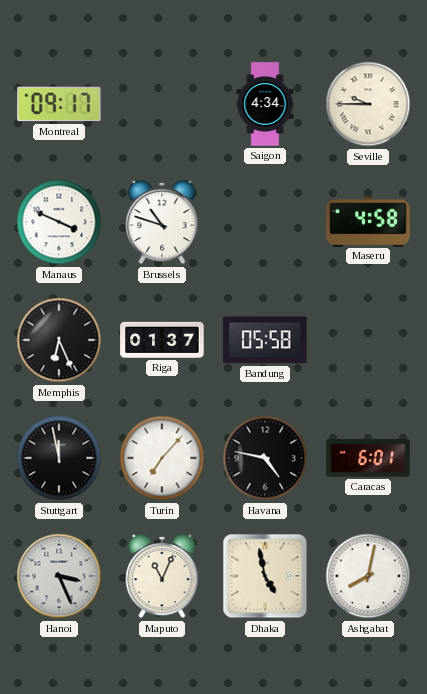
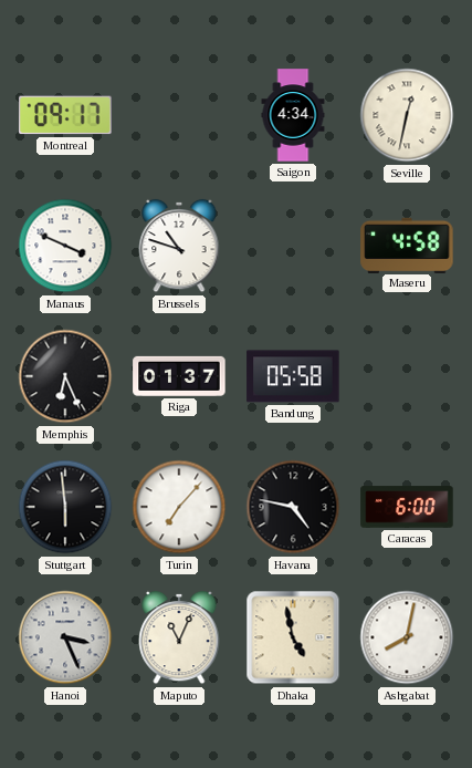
Seville: 9:45 -> 12:32 (407, 115)
Stuttgart: 11:58 -> 5:59 (65, 507)
Caracas: 6:01 -> 6:00 (407, 507)
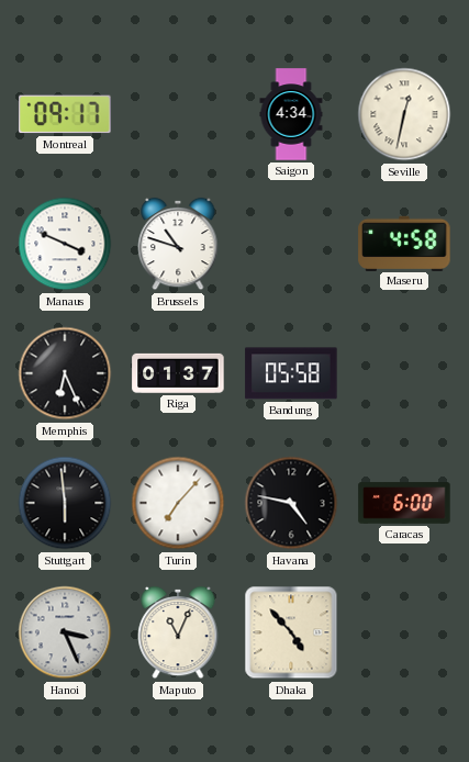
Dhaka: 4:58 -> 4:53 (291, 632)
Ashgabat: 8:02 -> none (407, 637)
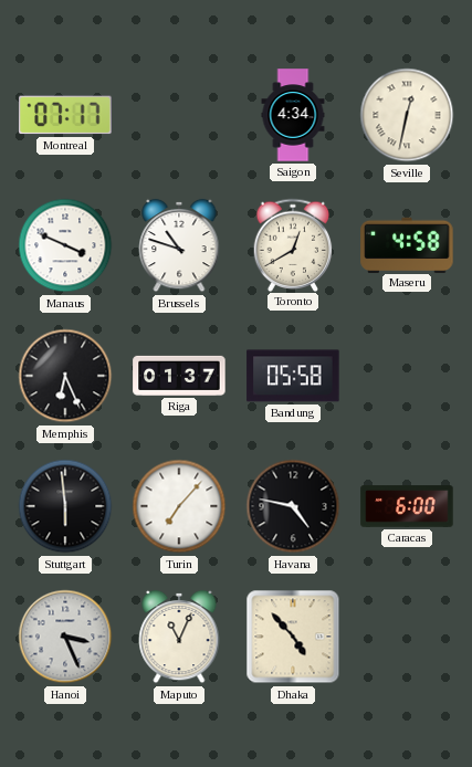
Montreal: 09:17 -> 07:17 (65, 115)
Toronto: none -> 12:40 (293, 244)
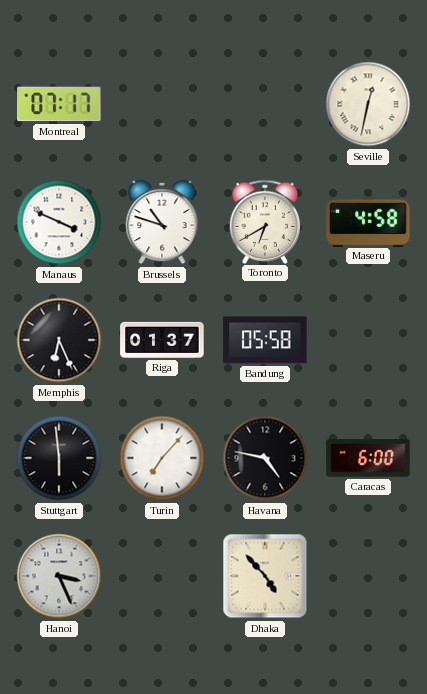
Saigon: 4:34 -> none (293, 115)
Toronto: 12:40 -> 6:40 (265, 221)
Maputo: 11:04 -> none (179, 637)
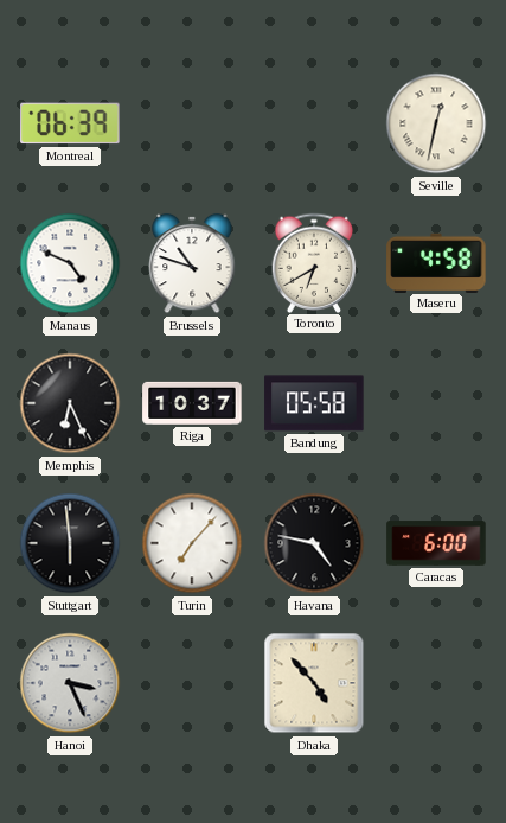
Montreal: 07:17 -> 06:39 (70, 123)
Manaus: 3:49 -> 4:49 (70, 263)
Riga: 01:37 -> 10:37 (192, 403)
